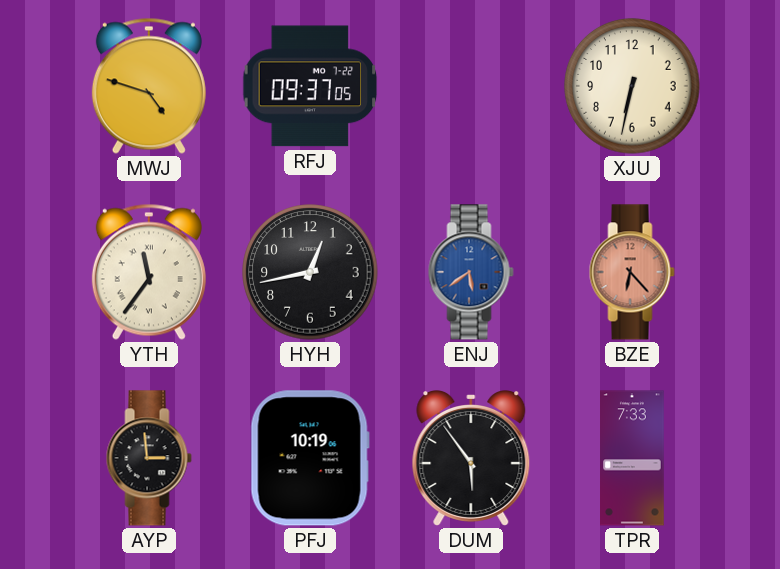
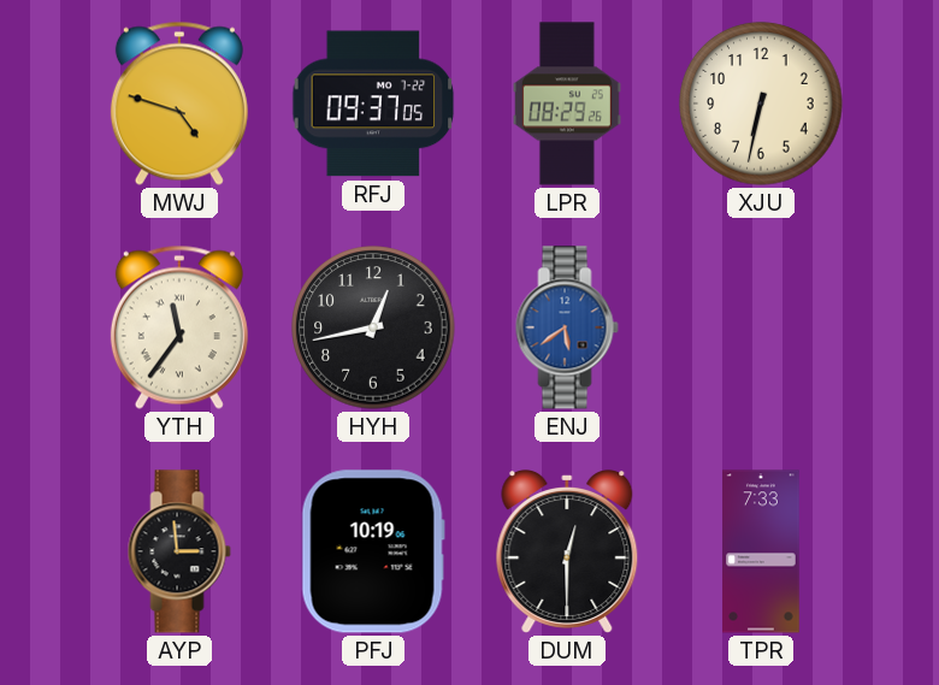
LPR: none -> 08:29 (567, 104)
BZE: 6:23 -> none (632, 272)
DUM: 5:54 -> 12:30 (567, 553)
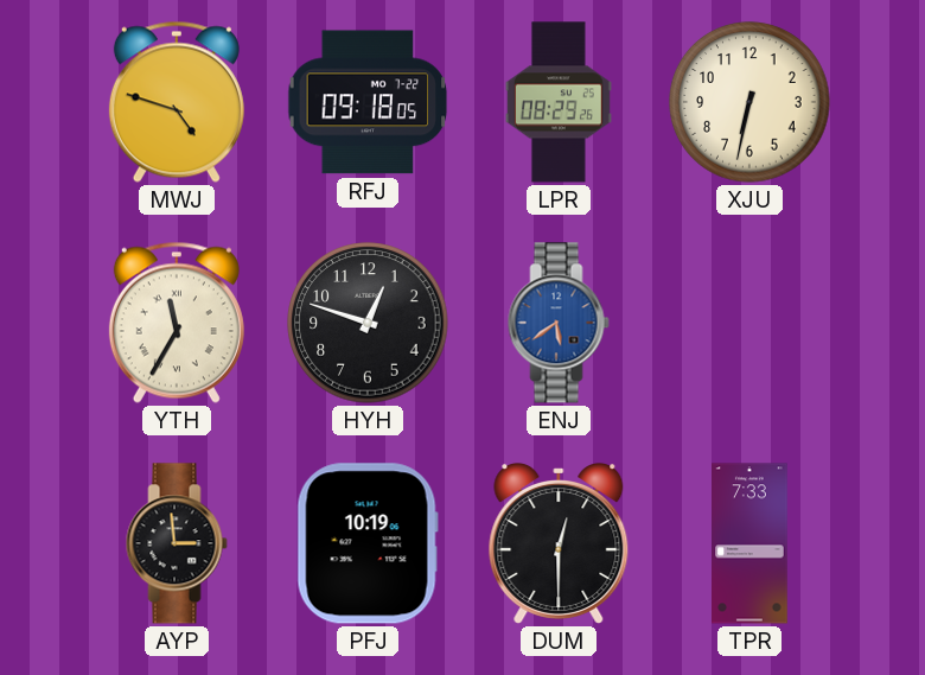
RFJ: 09:37 -> 09:18 (368, 102)
YTH: 11:36 -> 11:35 (177, 323)
HYH: 12:43 -> 12:48 (368, 323)
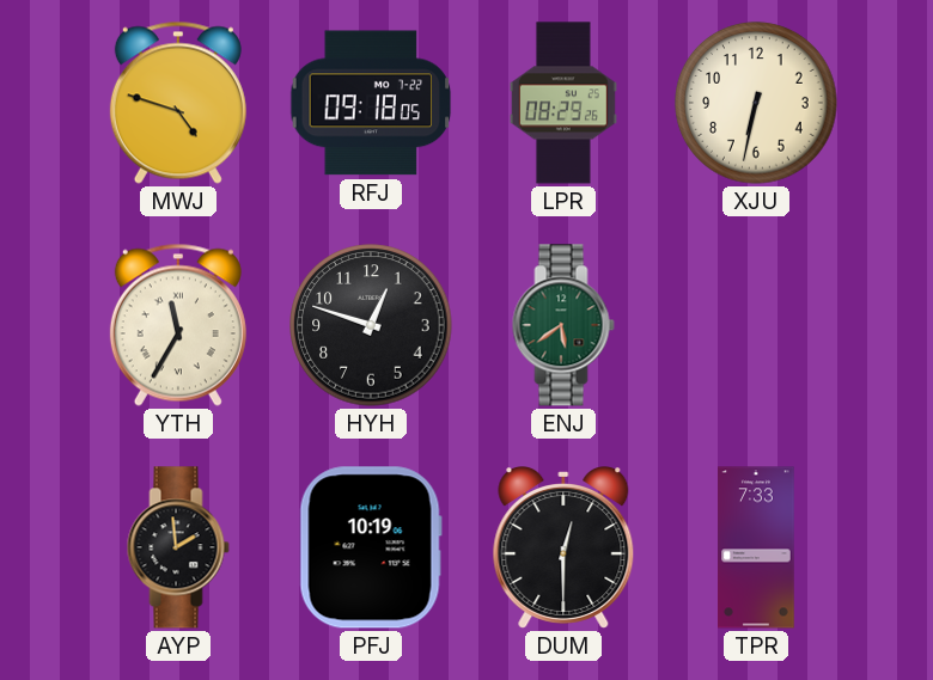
ENJ dial: blue -> green (563, 325)
AYP: 2:59 -> 1:59 (178, 547)
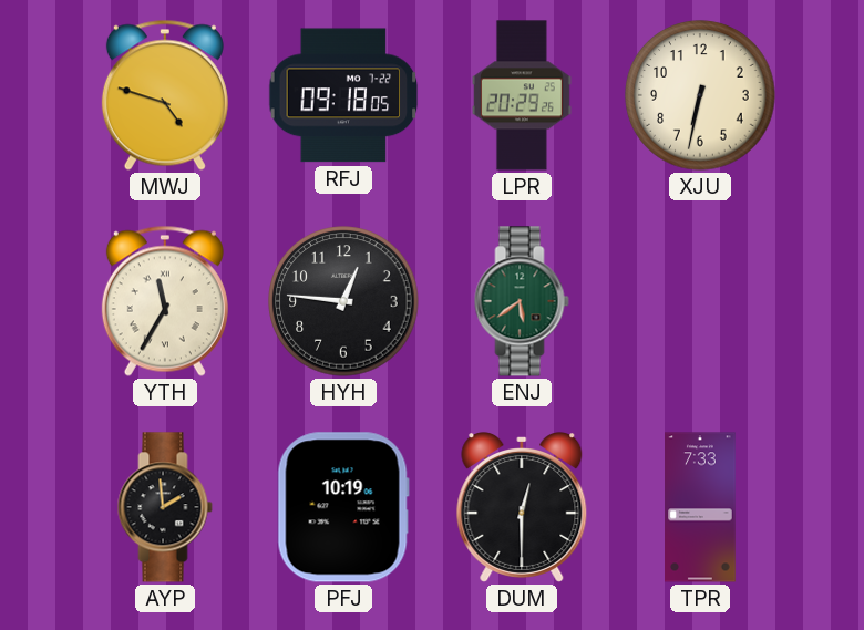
LPR: 08:29 -> 20:29 (522, 95)
HYH: 12:48 -> 12:46 (343, 301)
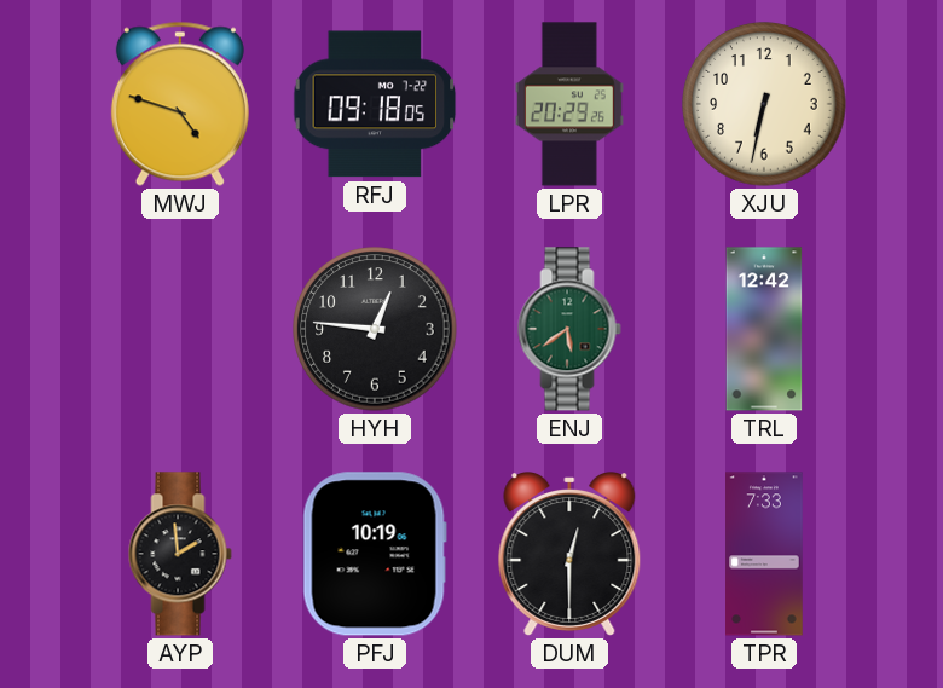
YTH: 11:35 -> none (165, 301)
TRL: none -> 12:42 (764, 329)
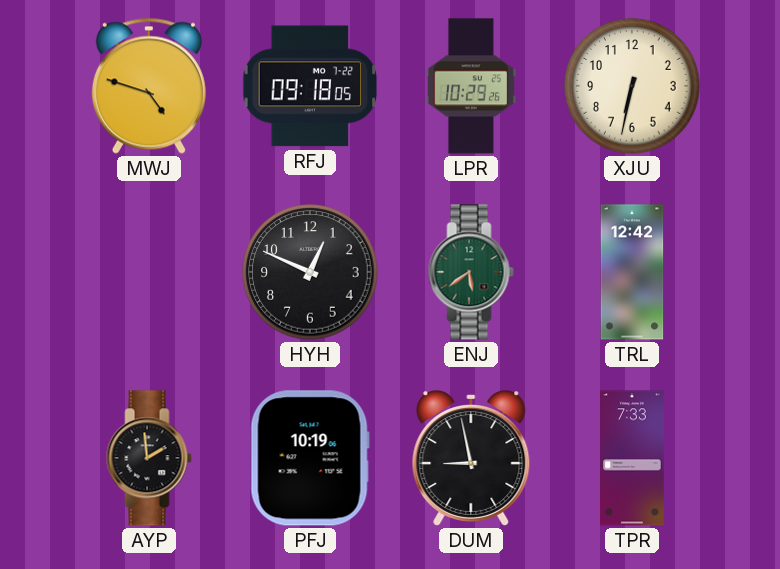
LPR: 20:29 -> 10:29 (471, 86)
HYH: 12:46 -> 12:49 (310, 272)
DUM: 12:30 -> 8:58 (471, 459)
